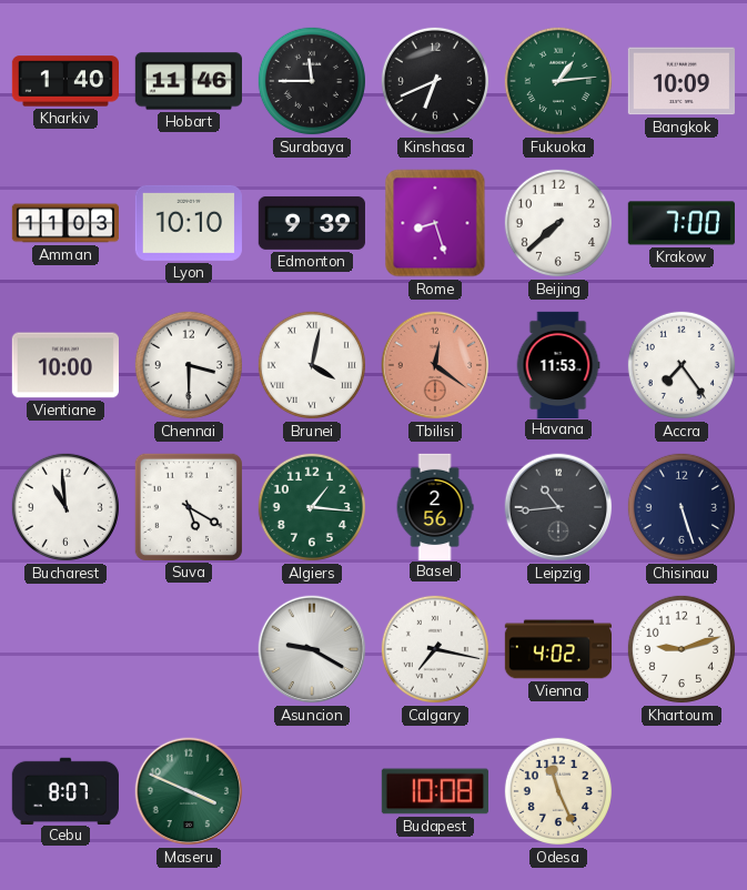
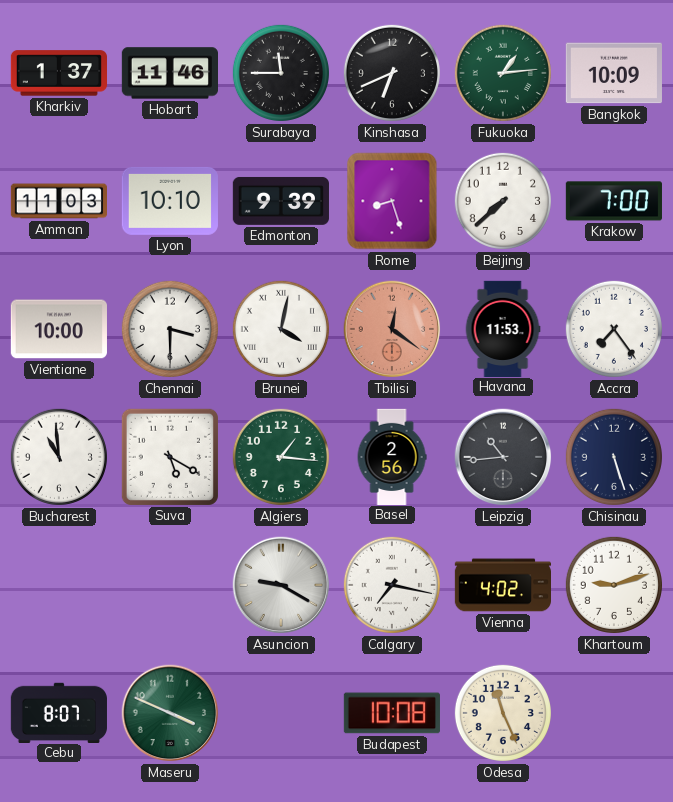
Kharkiv: 1:40 -> 1:37 (58, 73)
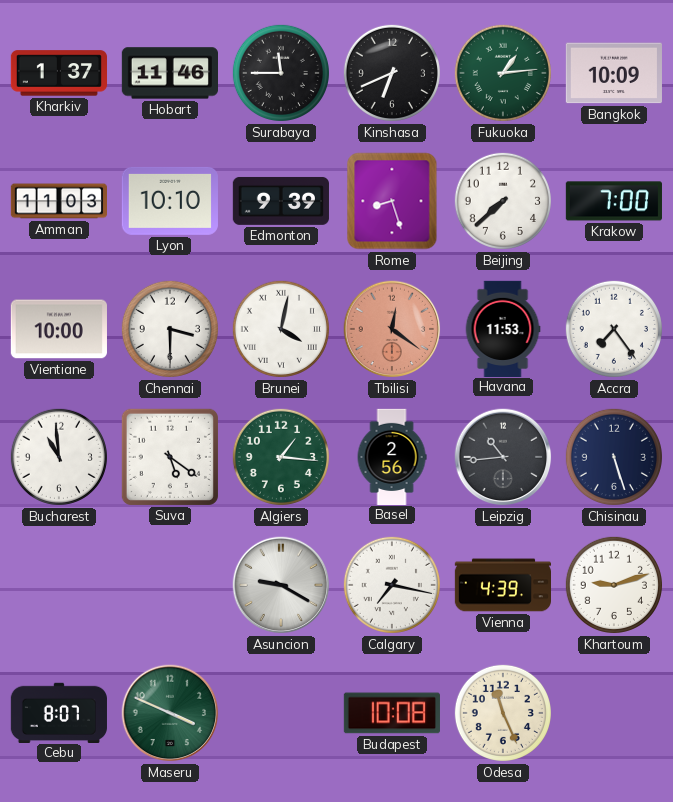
Suva: 5:20 -> 5:21 (170, 457)
Vienna: 4:02 -> 4:39 (502, 585)
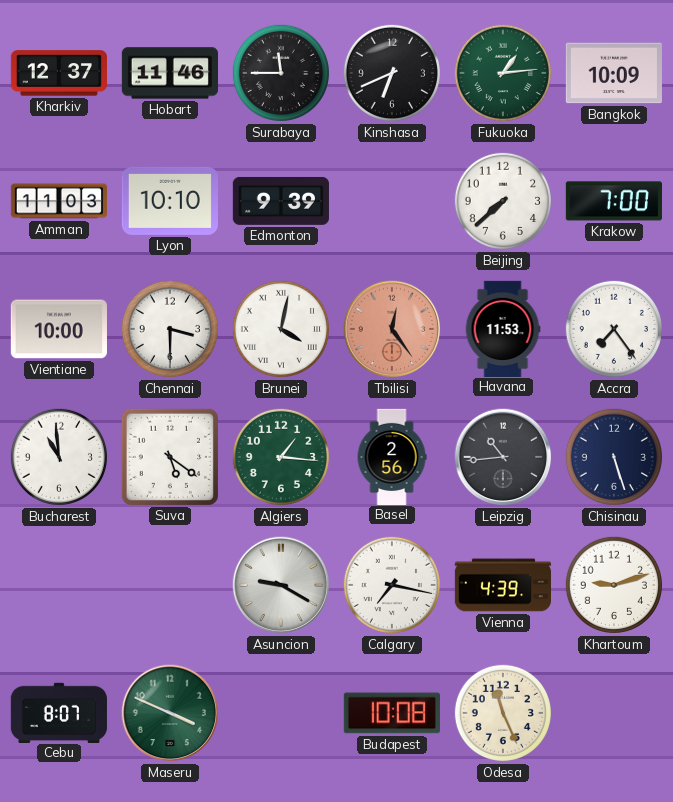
Kharkiv: 1:37 -> 12:37 (58, 73)
Rome: 8:27 -> none (392, 201)
Tbilisi: 12:21 -> 12:24 (392, 329)
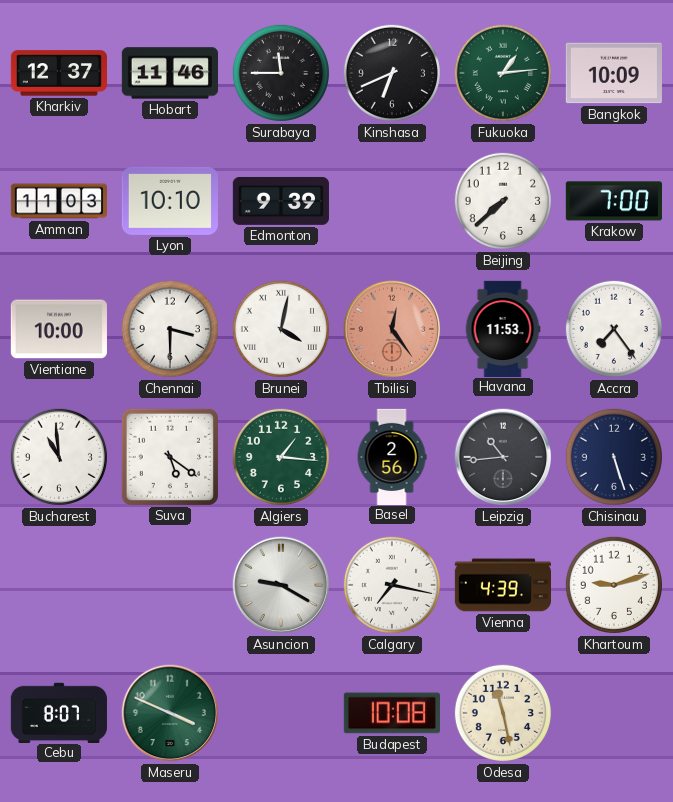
Odesa: 11:26 -> 11:28 (503, 713)
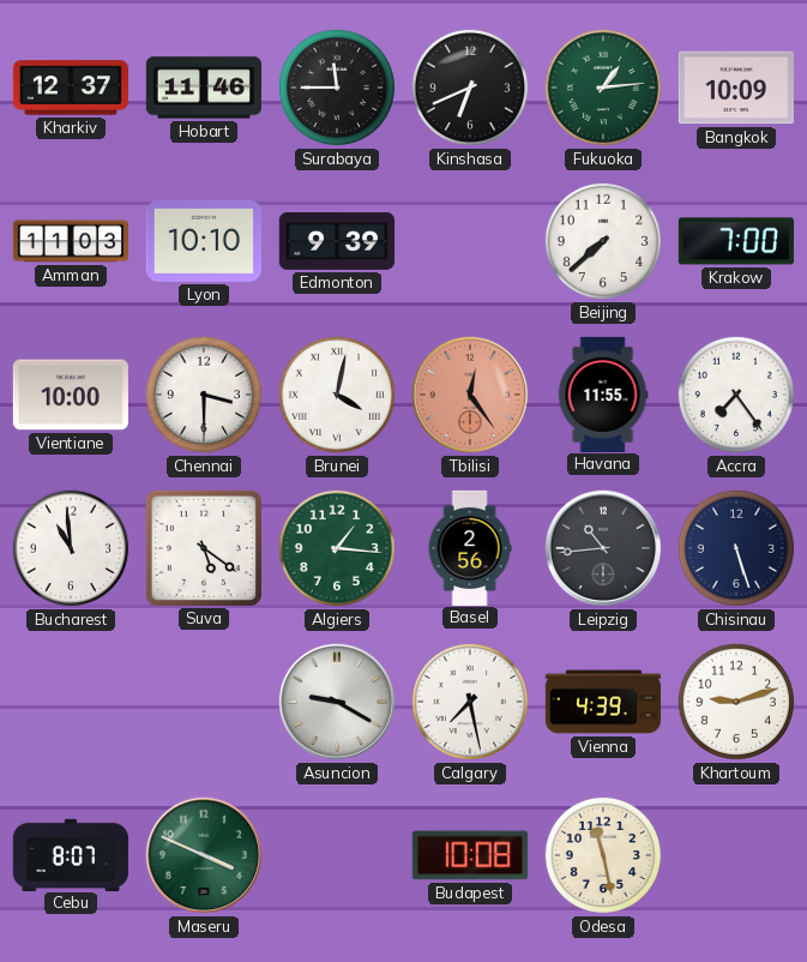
Havana: 11:53 -> 11:55 (603, 393)
Calgary: 7:17 -> 7:28 (470, 702)
